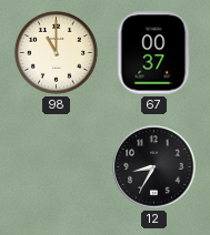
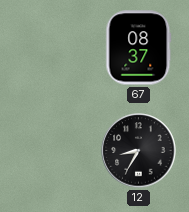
98: 11:00 -> none (56, 52)
67: 00:37 -> 08:37 (139, 48)
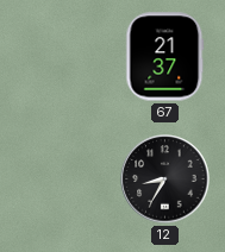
67: 08:37 -> 21:37 (165, 57)
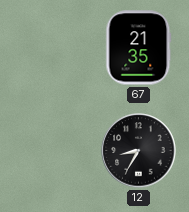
67: 21:37 -> 21:35 (139, 48)
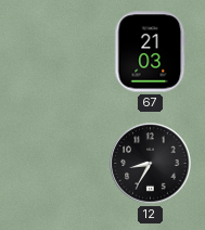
67: 21:35 -> 21:03 (151, 52)
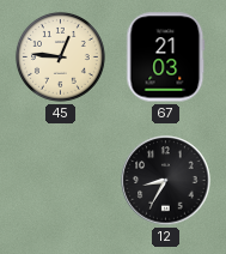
45: none -> 12:46 (60, 56)
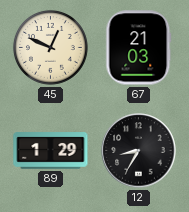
45: 12:46 -> 12:49 (50, 47)
89: none -> 1:29 (51, 151)
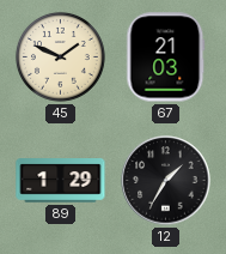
45: 12:49 -> 1:49 (60, 56)
12: 8:35 -> 1:35 (166, 181)
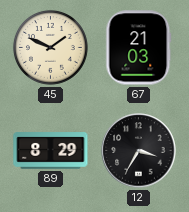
89: 1:29 -> 8:29 (51, 151)
12: 1:35 -> 3:35 (139, 151)
